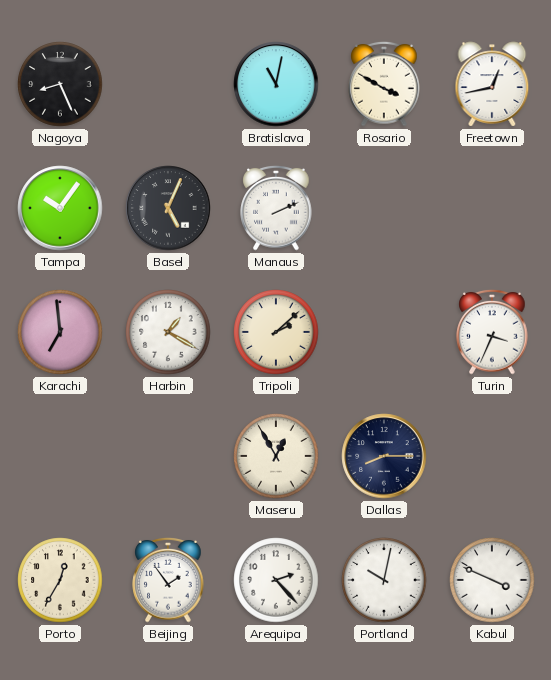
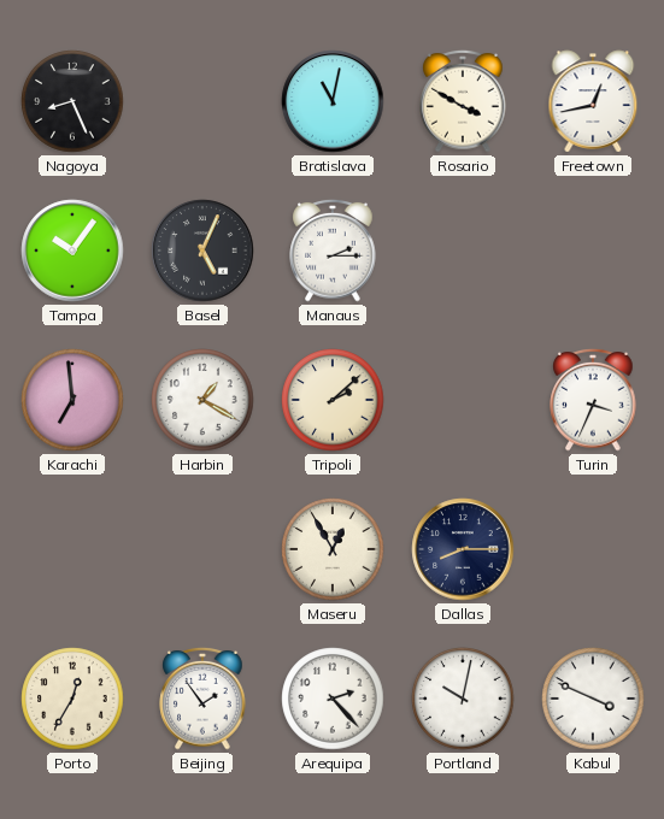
Manaus: 2:11 -> 2:15 (333, 251)
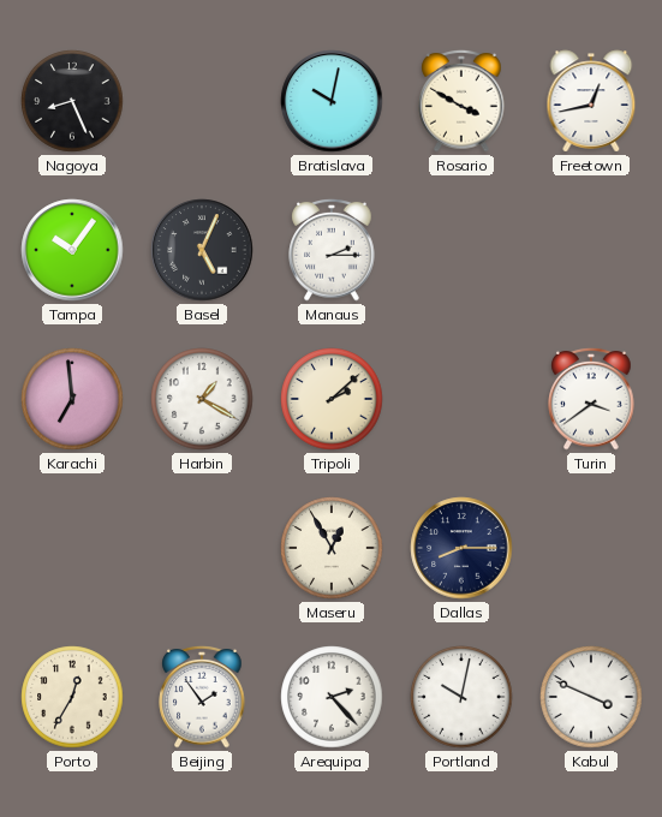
Bratislava: 11:02 -> 10:02 (332, 101)
Turin: 3:34 -> 3:39 (591, 399)
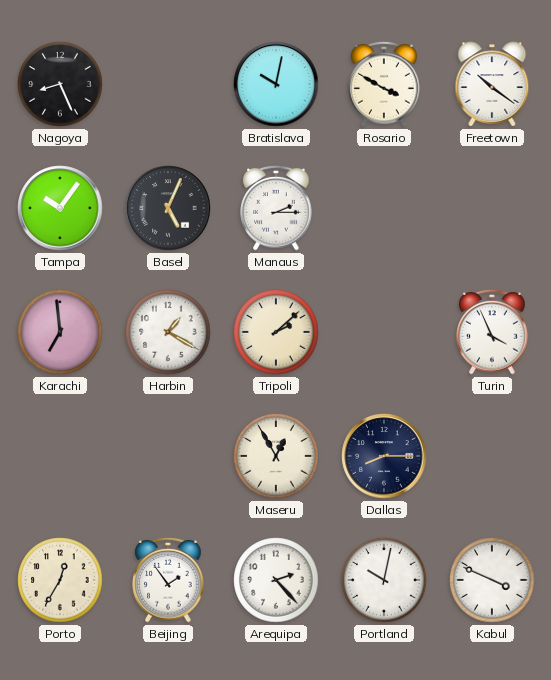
Freetown: 12:43 -> 10:21 (492, 84)
Turin: 3:39 -> 3:56 (492, 332)
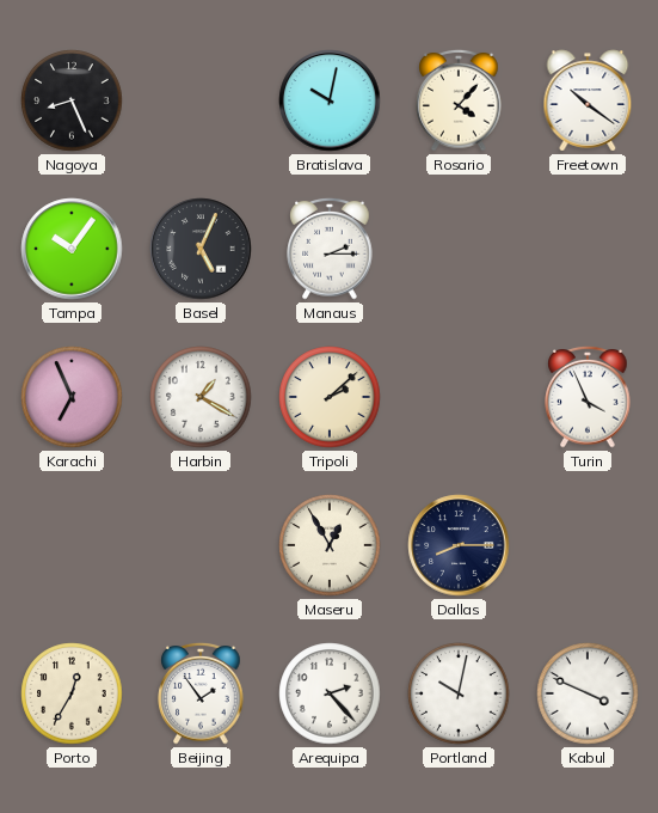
Rosario: 3:50 -> 4:07 (459, 100)
Karachi: 6:59 -> 6:56 (72, 397)
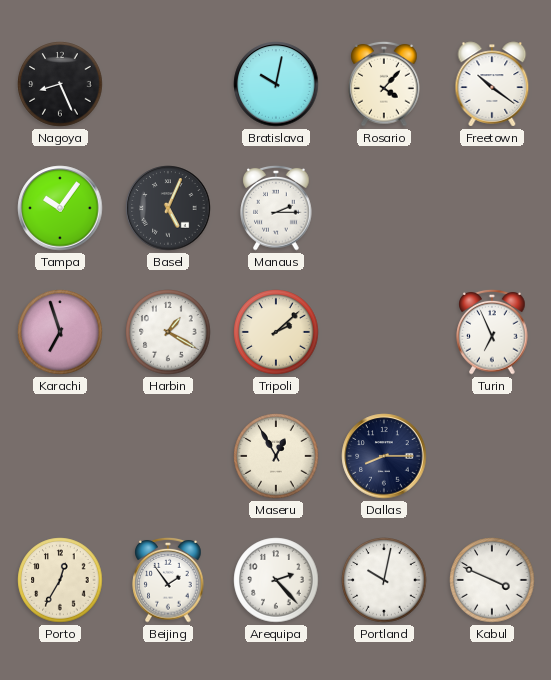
Karachi: 6:56 -> 6:57 (60, 332)
Turin: 3:56 -> 6:56 (492, 332)
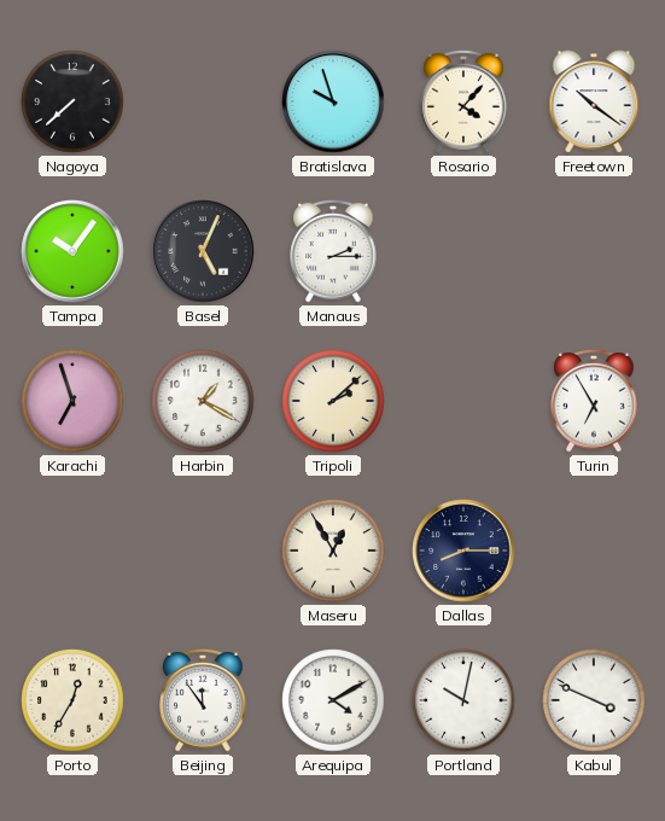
Nagoya: 8:26 -> 7:38 (72, 101)
Bratislava: 10:02 -> 9:57 (333, 101)
Turin: 6:56 -> 6:55 (594, 401)
Beijing: 1:54 -> 11:54 (203, 700)
Arequipa: 2:23 -> 4:10 (333, 700)
